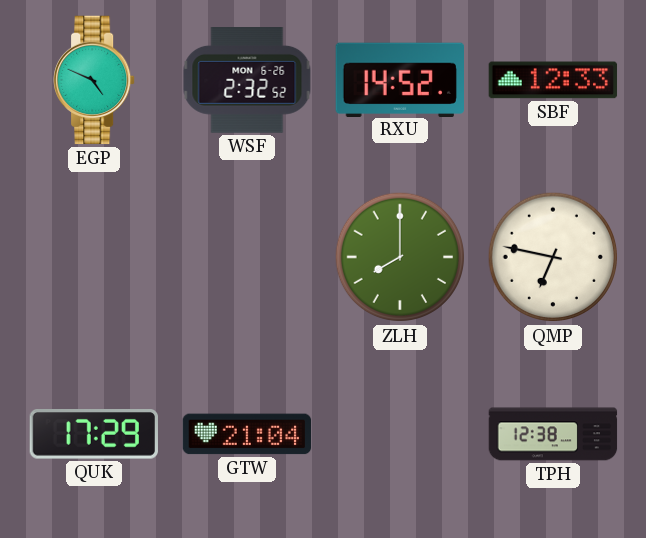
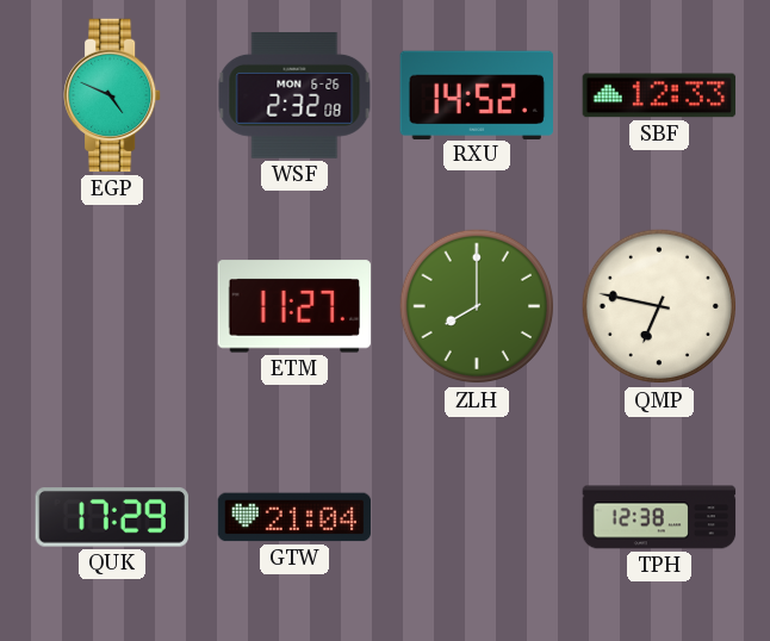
WSF: 2:32:52 -> 2:32:08 (294, 97)
ETM: none -> 11:27 (294, 306)
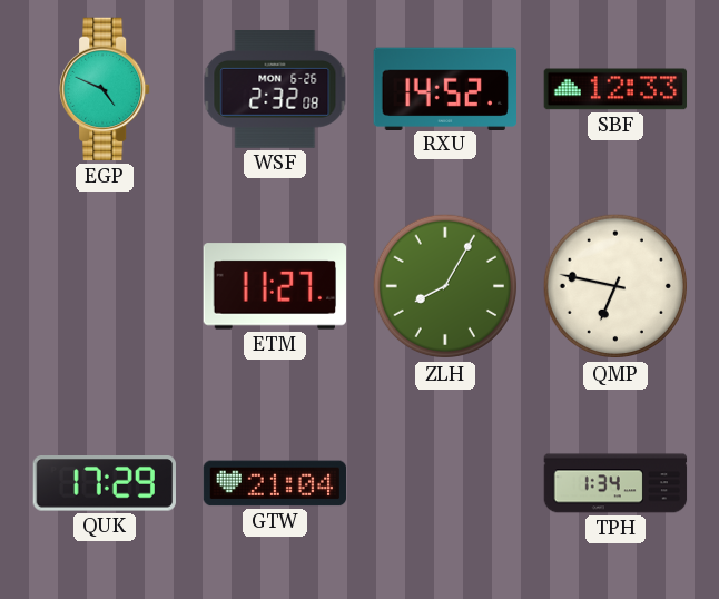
ZLH: 8:00 -> 8:05 (445, 286)
TPH: 12:38 -> 1:34 (615, 483)
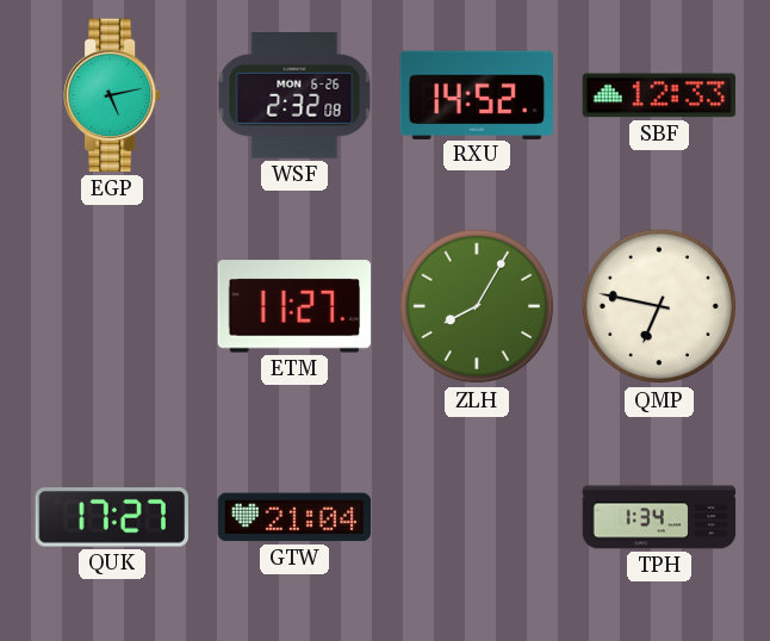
EGP: 4:49 -> 5:13 (112, 95)
QUK: 17:29 -> 17:27 (111, 517)
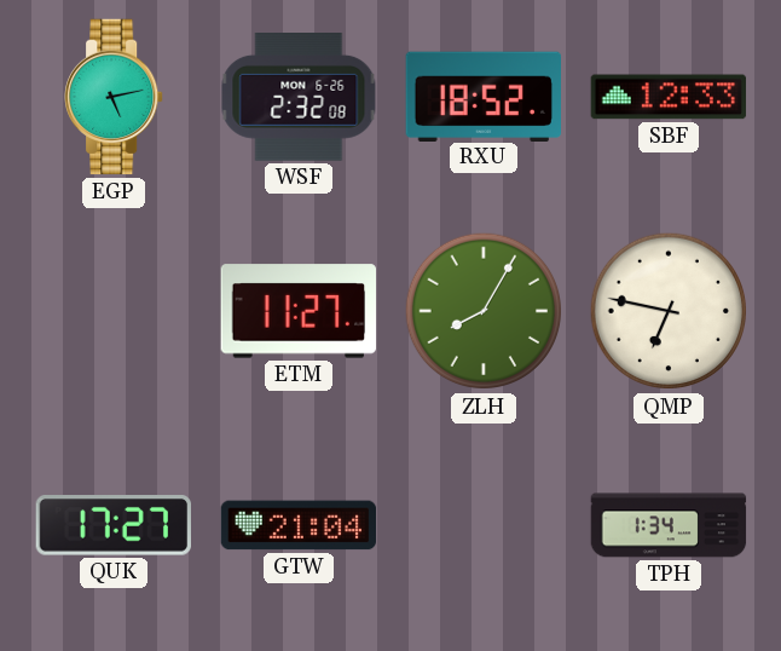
RXU: 14:52 -> 18:52 (482, 96)
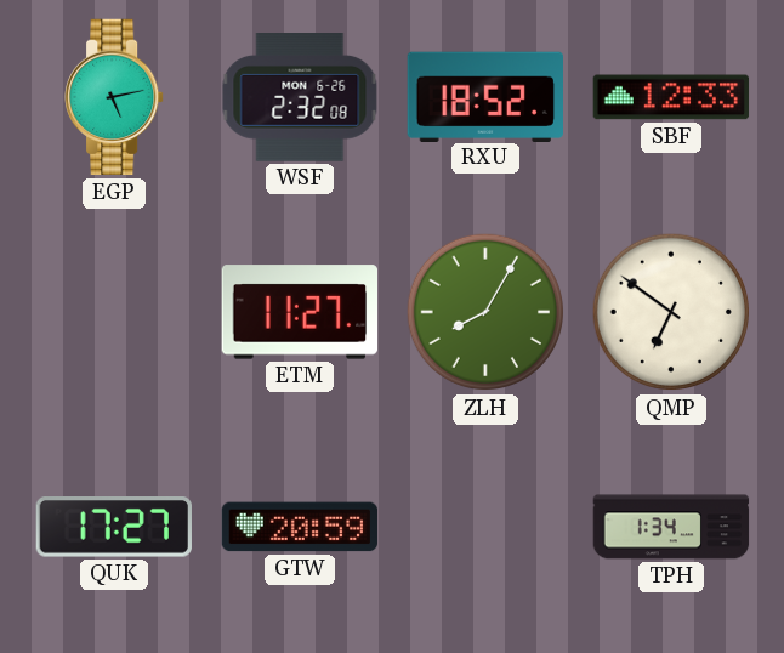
QMP: 6:47 -> 6:51 (671, 312)
GTW: 21:04 -> 20:59 (300, 527)
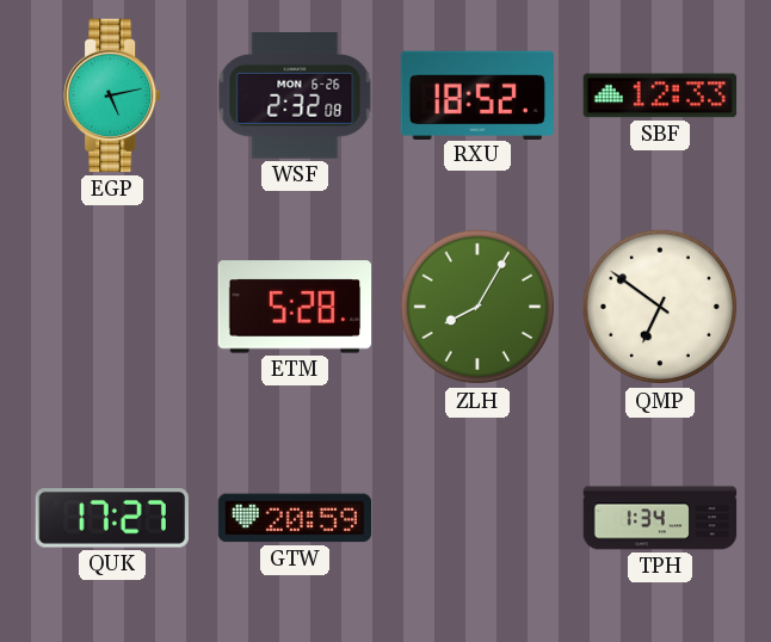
ETM: 11:27 -> 5:28 (295, 307)
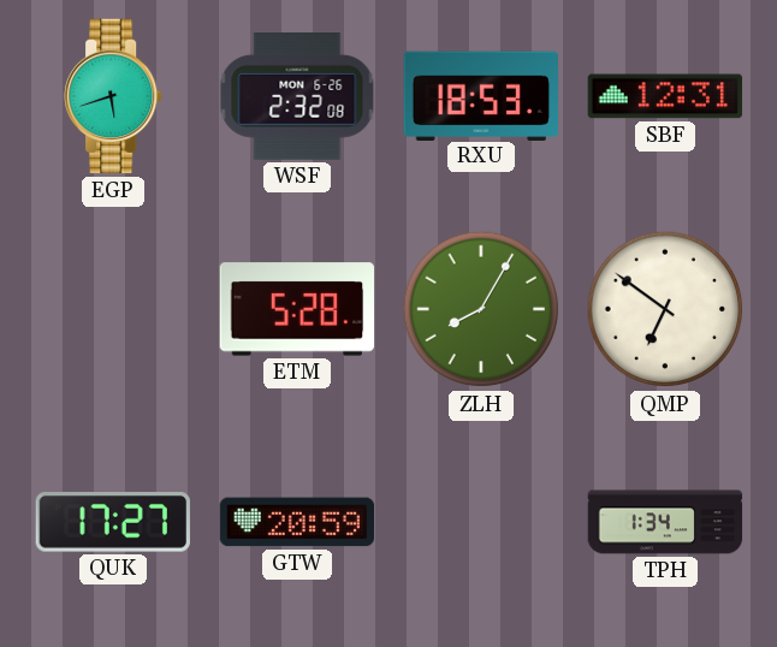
EGP: 5:13 -> 5:42 (113, 96)
RXU: 18:52 -> 18:53 (480, 95)
SBF: 12:33 -> 12:31 (665, 96)
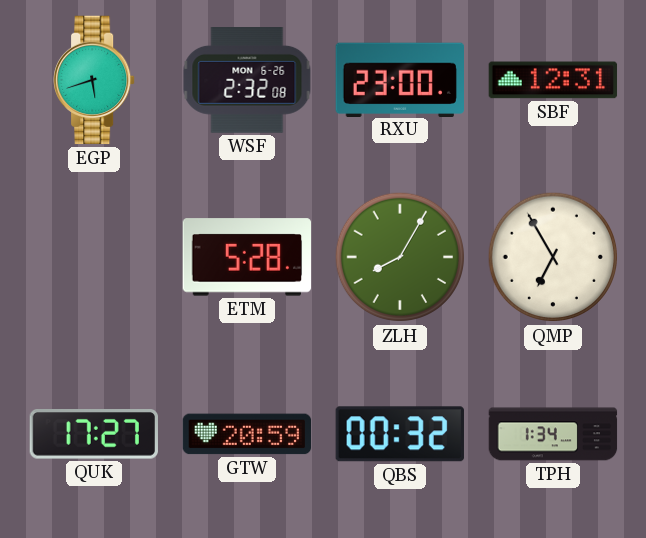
RXU: 18:53 -> 23:00 (399, 79)
QMP: 6:51 -> 6:55 (553, 257)
QBS: none -> 00:32 (400, 434)
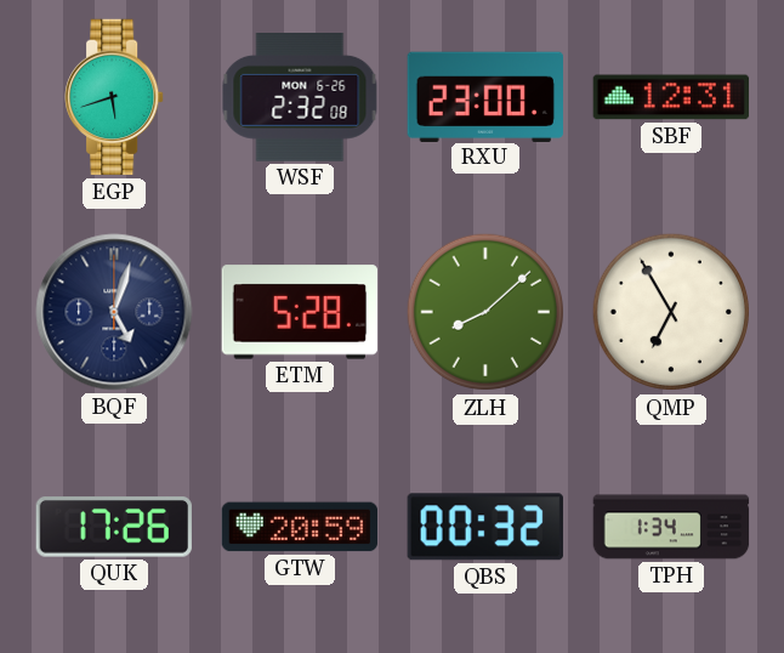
BQF: none -> 5:03 (114, 312)
ZLH: 8:05 -> 8:08 (485, 312)
QUK: 17:27 -> 17:26 (113, 527)
